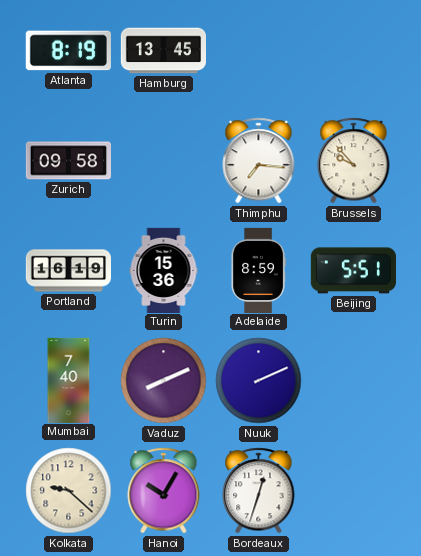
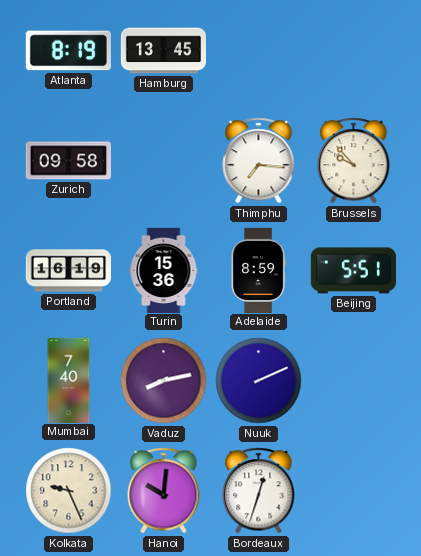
Vaduz: 8:11 -> 8:13 (164, 381)
Kolkata: 9:22 -> 9:26 (69, 491)
Hanoi: 10:05 -> 10:01 (164, 491)
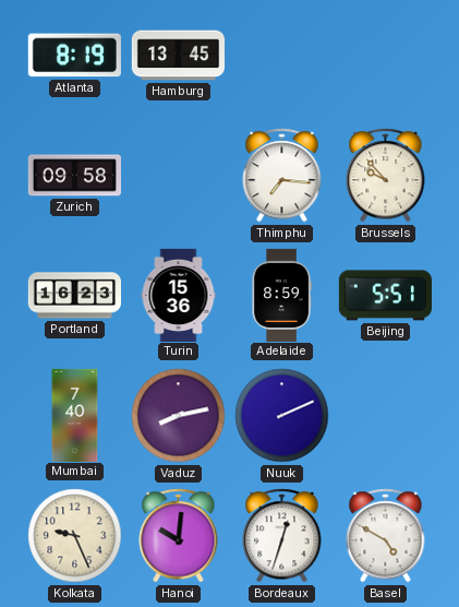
Portland: 16:19 -> 16:23 (74, 296)
Basel: none -> 4:50 (386, 536)
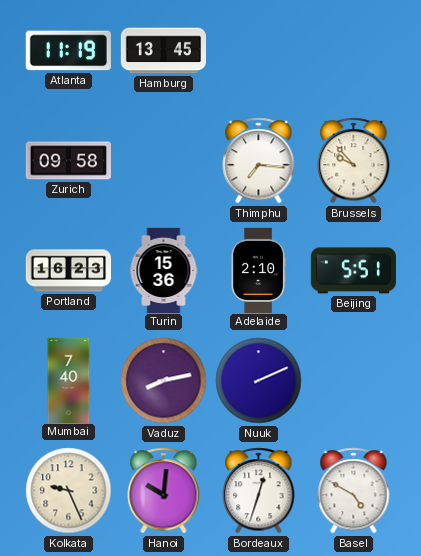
Atlanta: 8:19 -> 11:19 (68, 51)
Adelaide: 8:59 -> 2:10 (258, 270)
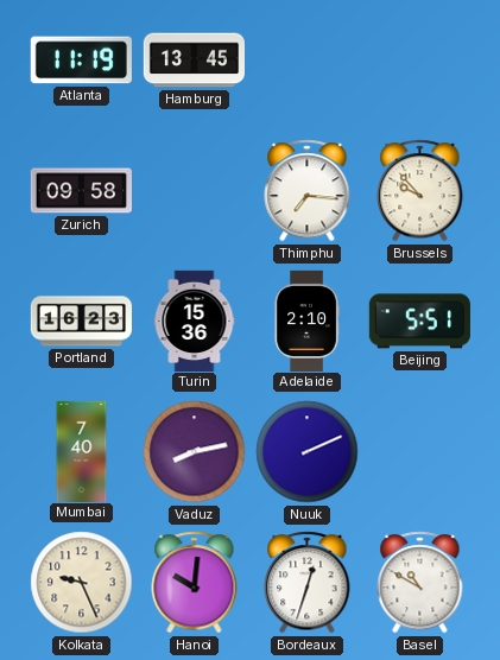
Basel: 4:50 -> 10:50 (420, 583)
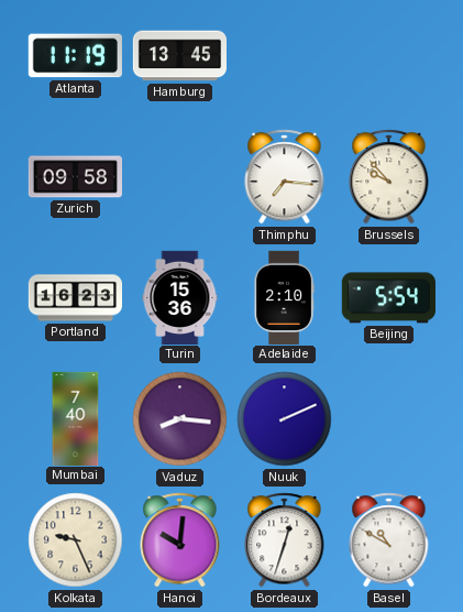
Beijing: 5:51 -> 5:54 (388, 298)
Vaduz: 8:13 -> 8:16 (180, 419)
